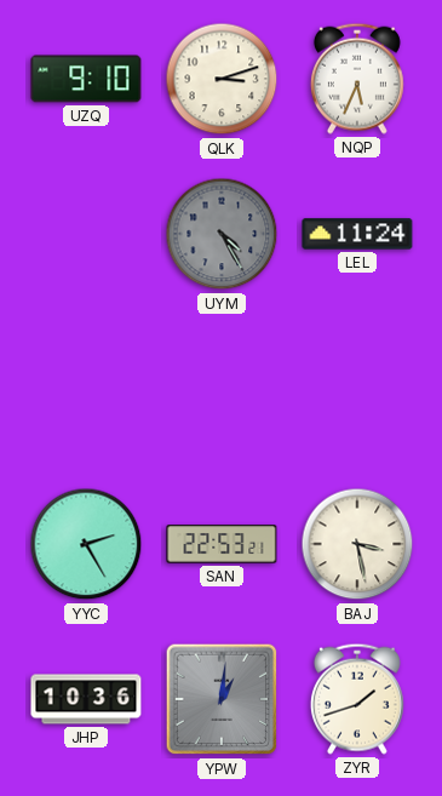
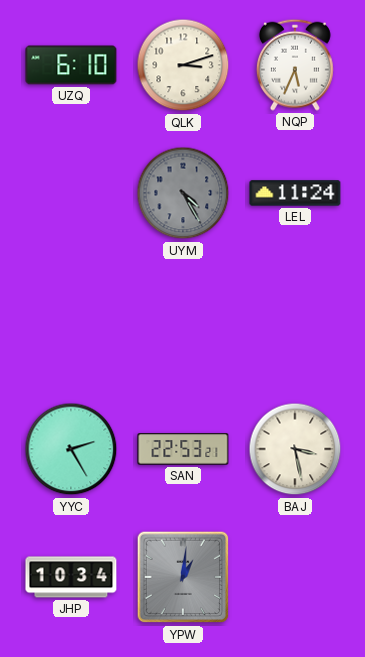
UZQ: 9:10 -> 6:10 (71, 65)
JHP: 10:36 -> 10:34 (71, 577)
ZYR: 1:42 -> none (357, 699)
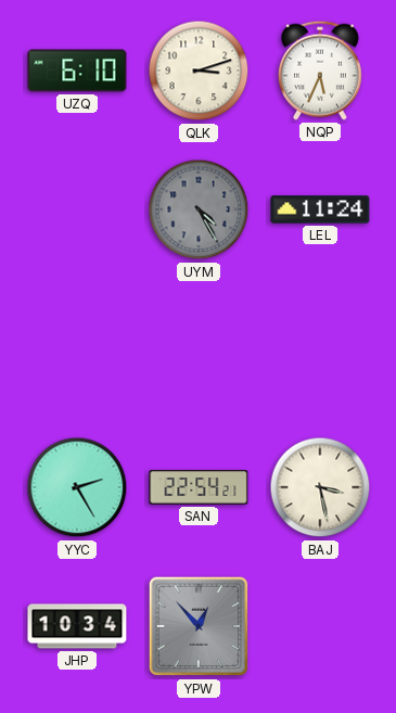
SAN: 22:53 -> 22:54 (199, 487)
YPW: 1:01 -> 12:53 (199, 626)
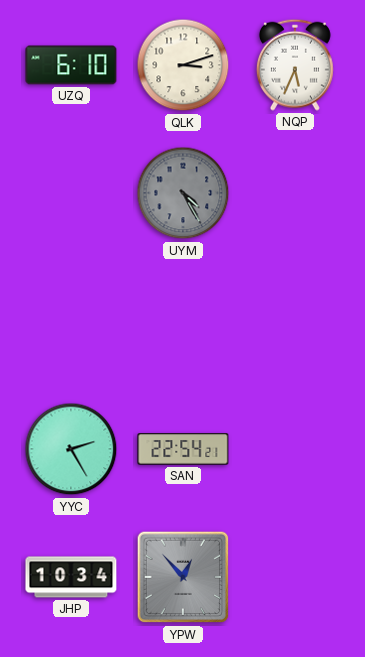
LEL: 11:24 -> none (320, 209)
BAJ: 3:28 -> none (320, 487)
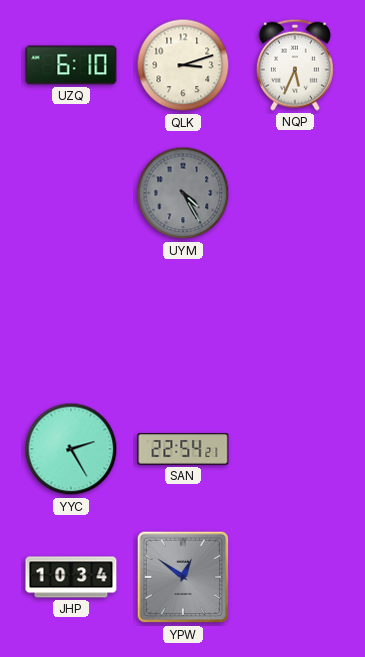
YPW: 12:53 -> 12:51 (183, 577)
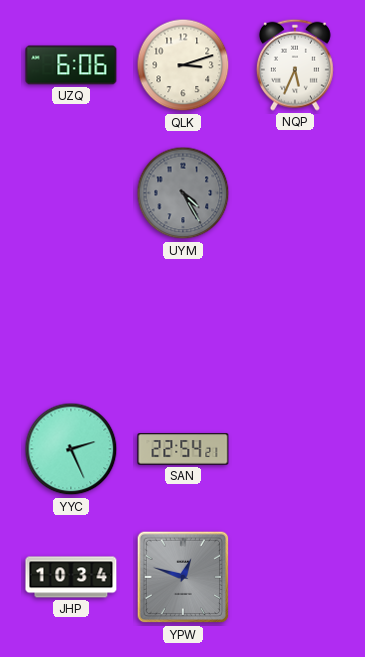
UZQ: 6:10 -> 6:06 (71, 65)
YYC: 2:25 -> 2:26 (71, 449)
YPW: 12:51 -> 12:48 (183, 577)
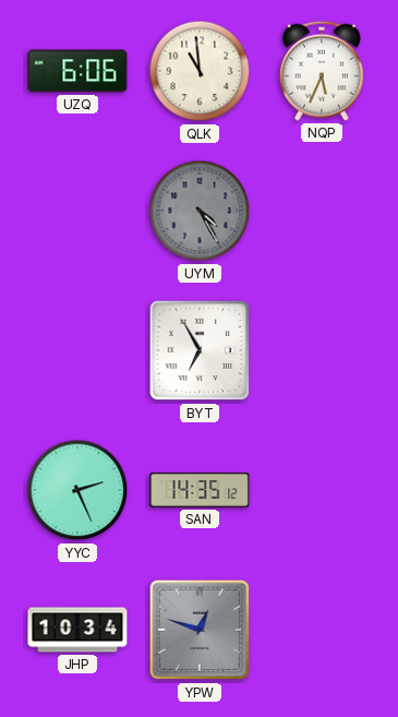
QLK: 3:12 -> 10:59 (200, 71)
BYT: none -> 6:55 (200, 350)
SAN: 22:54 -> 14:35 (200, 490)
